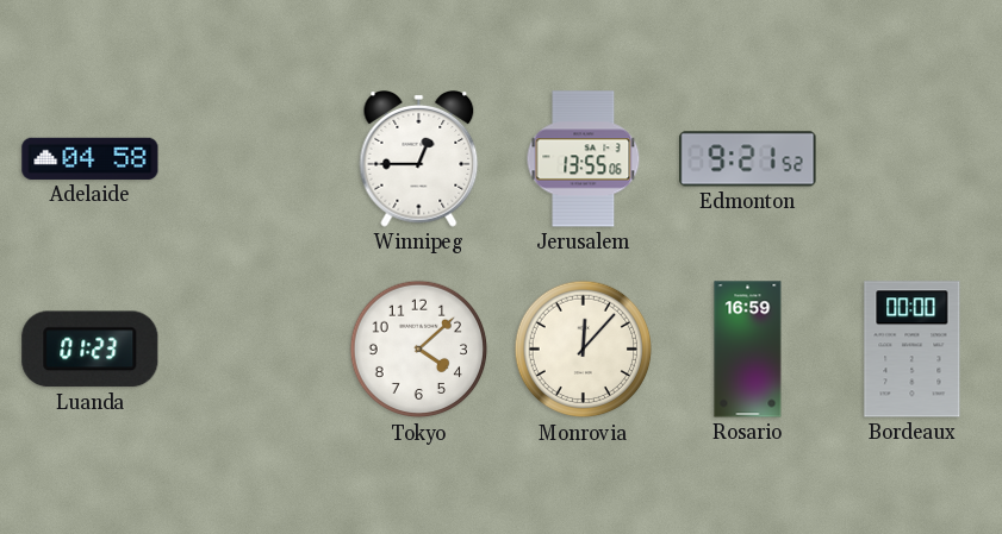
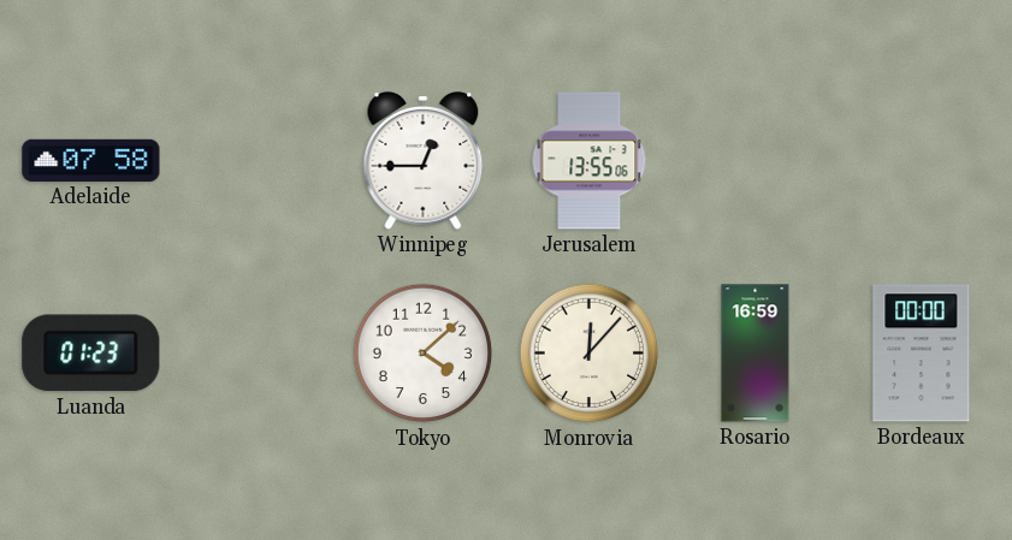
Adelaide: 04:58 -> 07:58 (91, 160)
Edmonton: 9:21 -> none (748, 159)
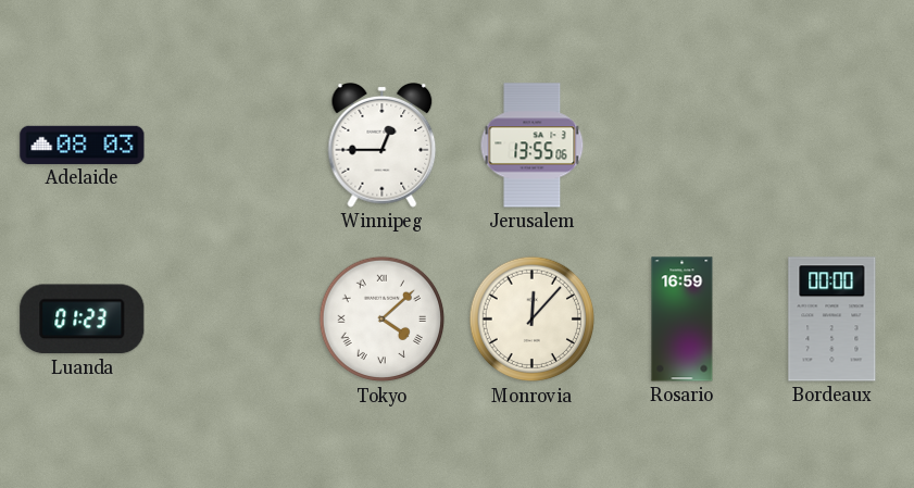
Adelaide: 07:58 -> 08:03 (83, 145)
Tokyo numerals: Arabic -> Roman (383, 320)
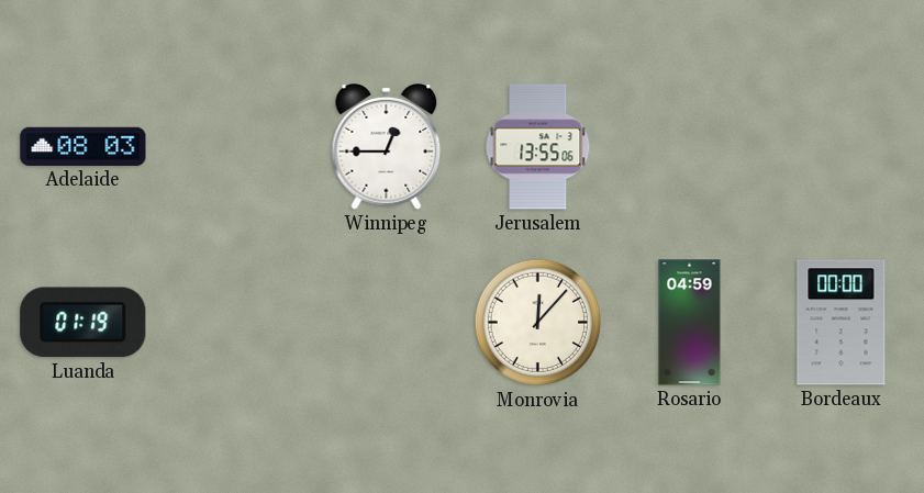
Luanda: 01:23 -> 01:19 (84, 323)
Tokyo: 4:08 -> none (383, 320)
Rosario: 16:59 -> 04:59 (690, 323)
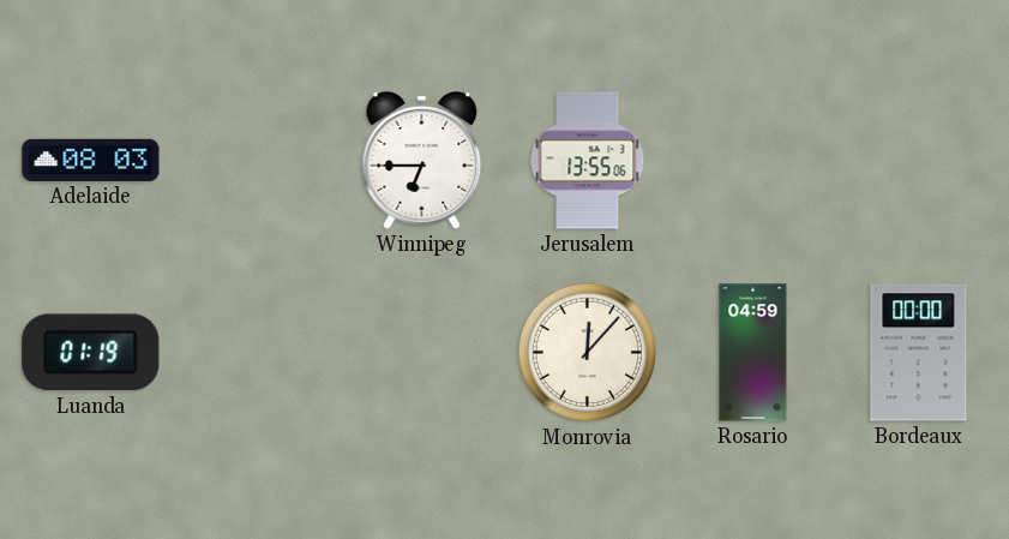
Winnipeg: 12:45 -> 6:45 (422, 161)
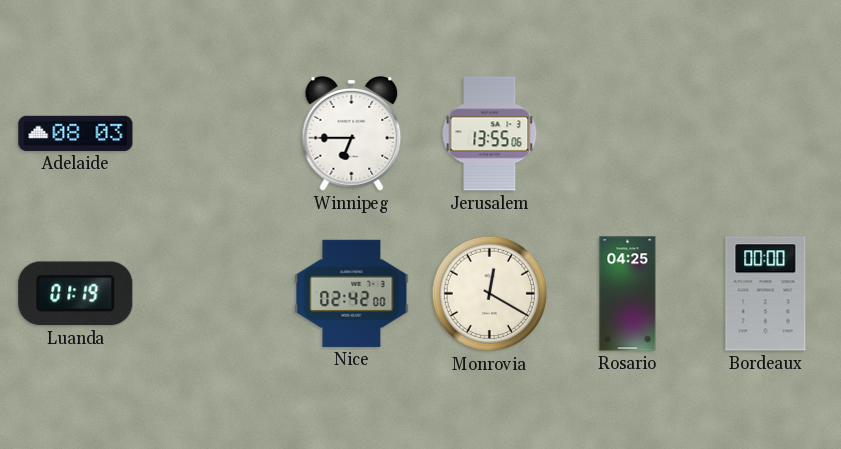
Nice: none -> 02:42 (352, 293)
Monrovia: 12:07 -> 12:20 (490, 294)
Rosario: 04:59 -> 04:25 (628, 294)
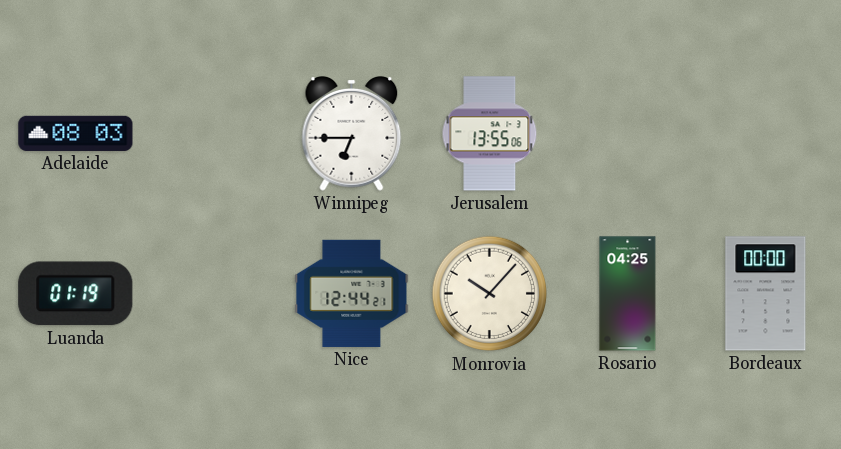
Nice: 02:42 -> 12:44 (352, 293)
Monrovia: 12:20 -> 10:07 (490, 294)
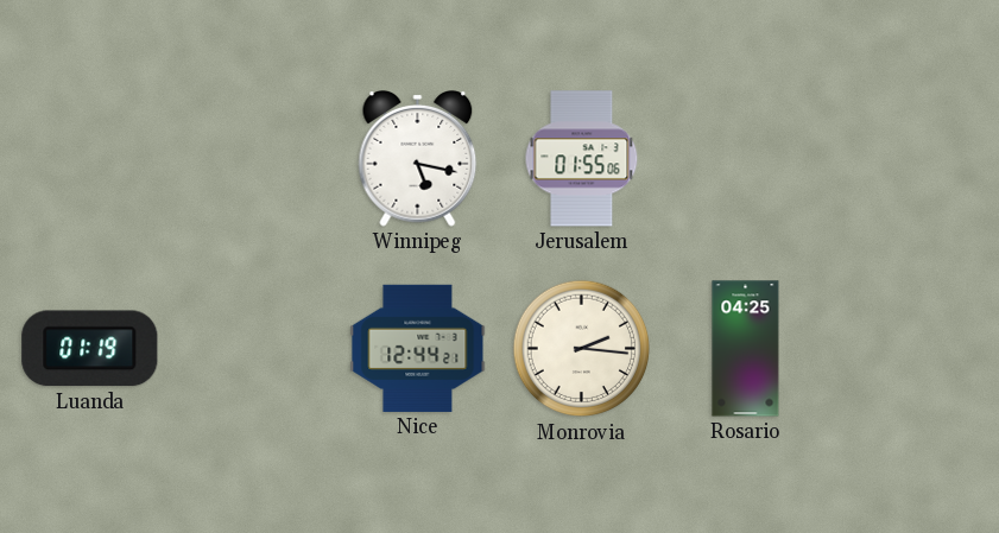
Adelaide: 08:03 -> none (76, 133)
Winnipeg: 6:45 -> 5:17 (418, 159)
Jerusalem: 13:55 -> 01:55 (582, 159)
Monrovia: 10:07 -> 2:16 (582, 349)
Bordeaux: 00:00 -> none (766, 294)
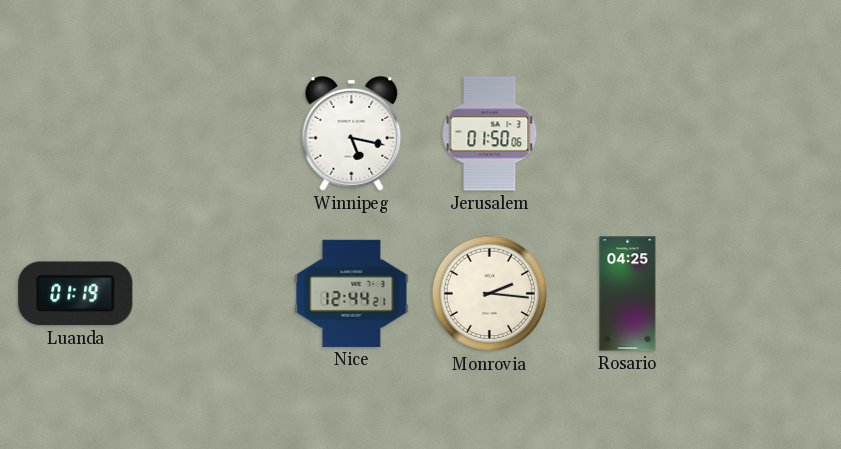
Jerusalem: 01:55 -> 01:50 (490, 134)
